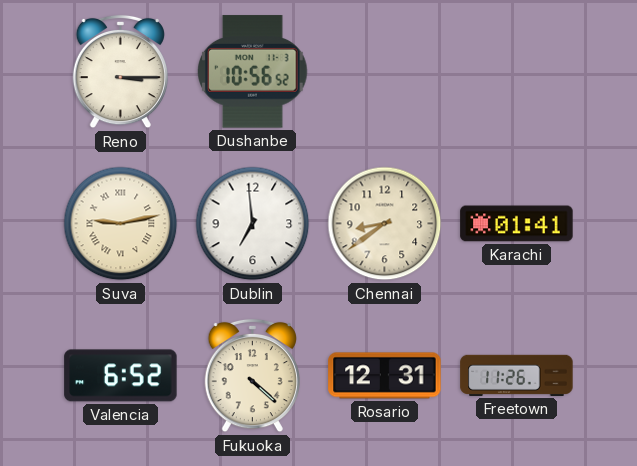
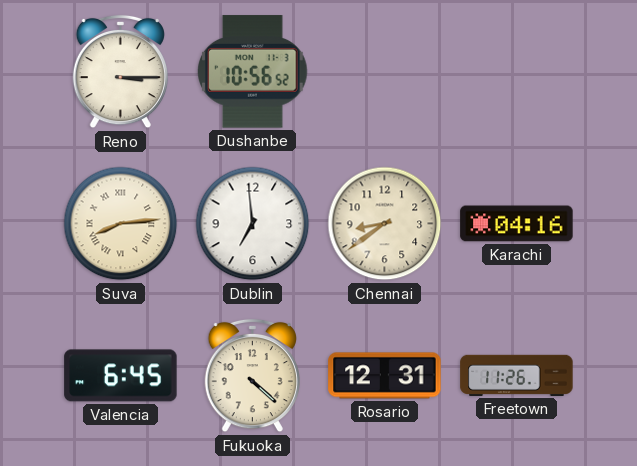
Suva: 9:13 -> 8:14 (121, 224)
Karachi: 01:41 -> 04:16 (517, 224)
Valencia: 6:52 -> 6:45 (121, 376)
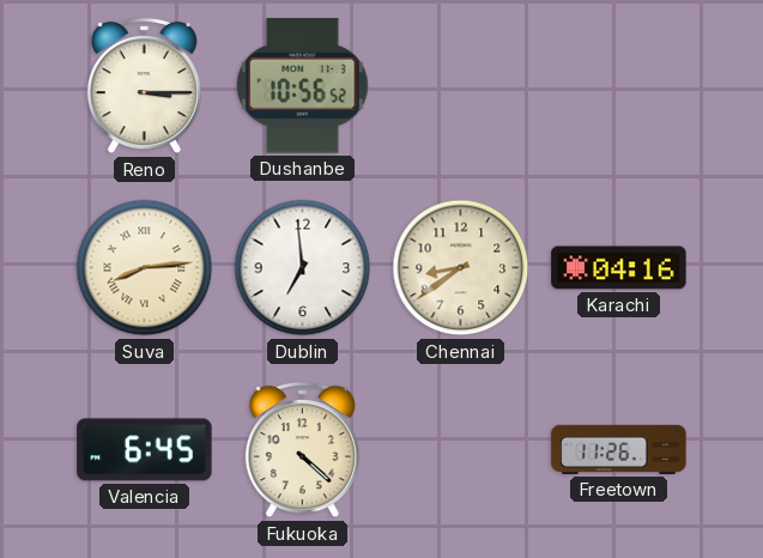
Rosario: 12:31 -> none (385, 376)
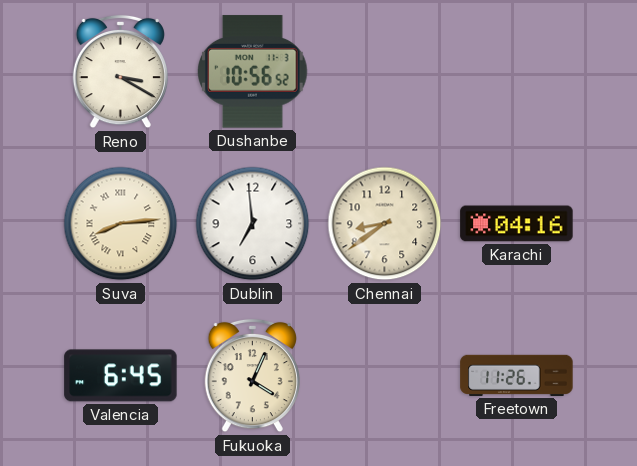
Reno: 3:15 -> 3:20 (120, 72)
Fukuoka: 4:22 -> 4:04 (252, 376)
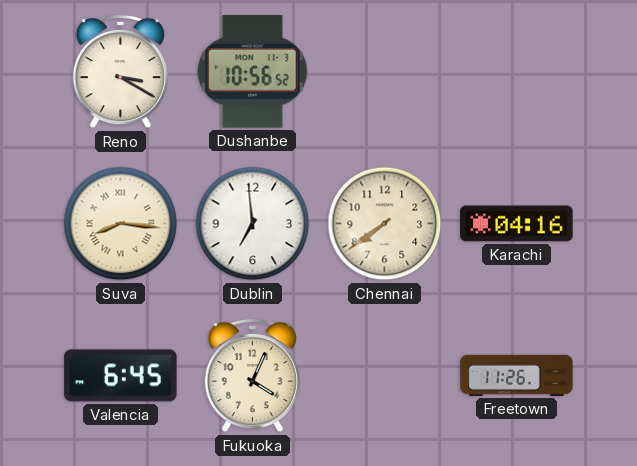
Suva: 8:14 -> 8:16 (121, 224)
Chennai: 8:39 -> 7:39 (385, 224)
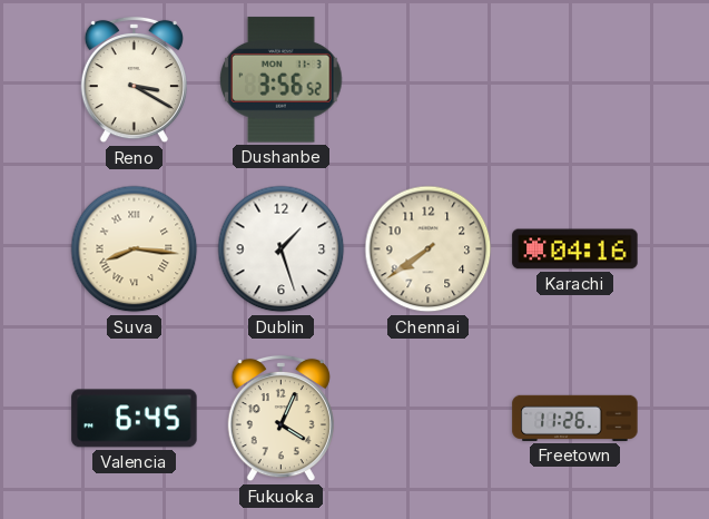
Dushanbe: 10:56 -> 3:56 (282, 80)
Dublin: 6:59 -> 1:27 (282, 249)
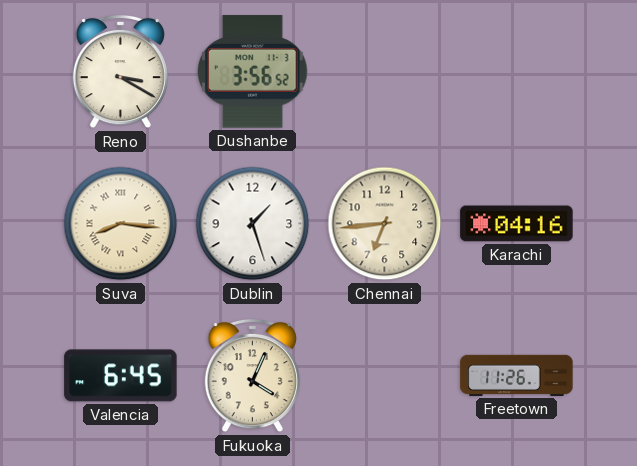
Chennai: 7:39 -> 6:44 (385, 224)
